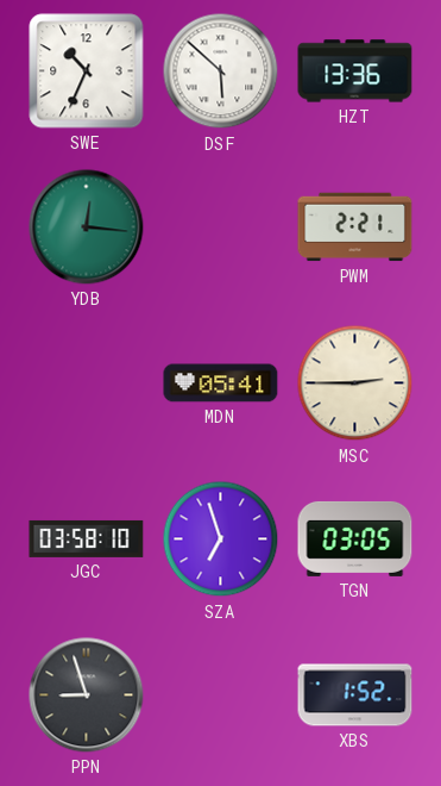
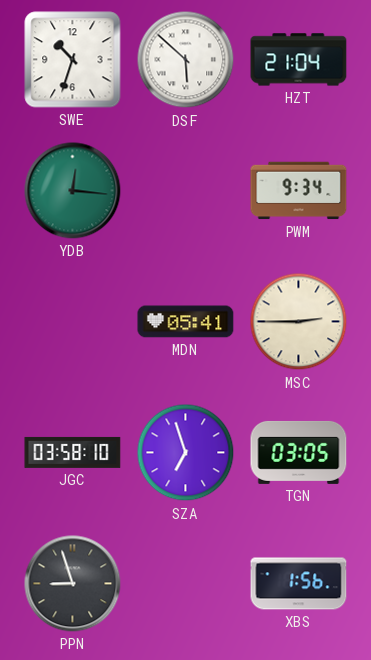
SWE: 10:34 -> 10:33 (73, 60)
HZT: 13:36 -> 21:04 (299, 60)
PWM: 2:21 -> 9:34 (299, 191)
XBS: 1:52 -> 1:56 (299, 584)
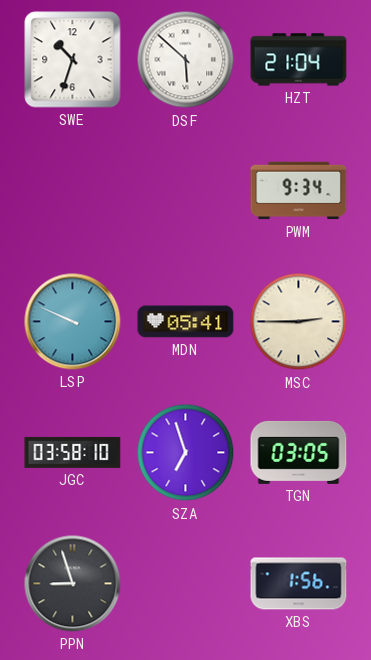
YDB: 12:16 -> none (73, 191)
LSP: none -> 9:49 (73, 322)
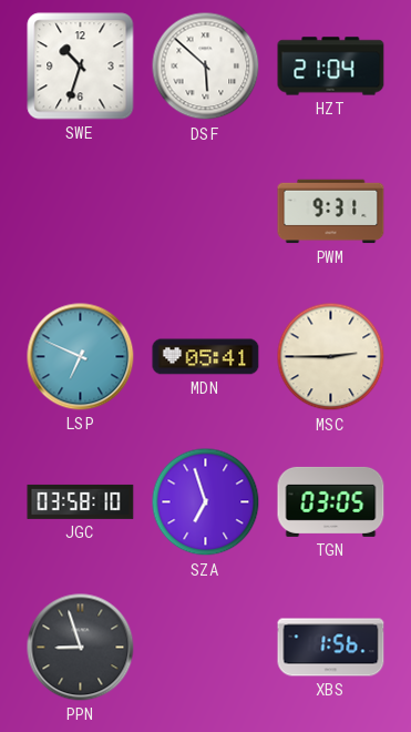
PWM: 9:34 -> 9:31 (331, 212)
LSP: 9:49 -> 6:49 (81, 357)
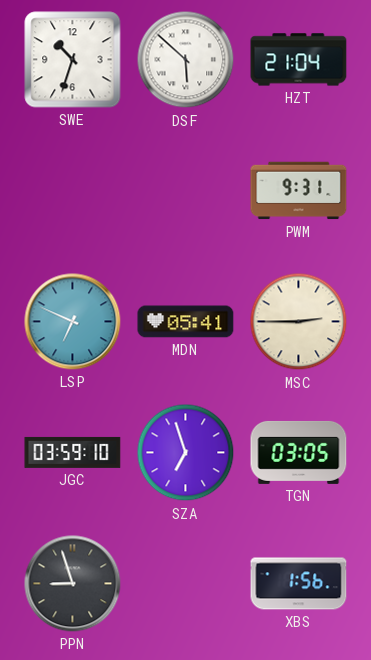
JGC: 03:58 -> 03:59 (73, 452)
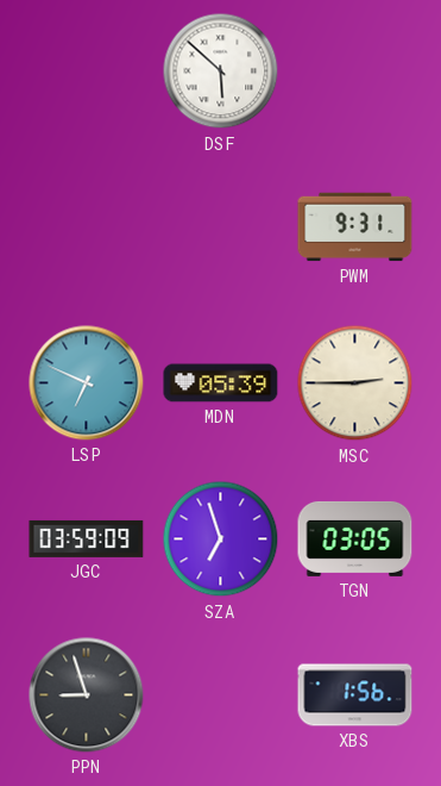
SWE: 10:33 -> none (73, 60)
HZT: 21:04 -> none (299, 60)
MDN: 05:41 -> 05:39 (221, 383)
JGC: 03:59:10 -> 03:59:09 (87, 538)
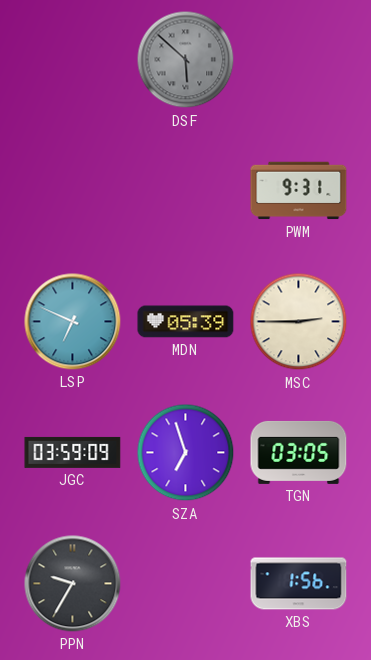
DSF dial: white -> grey (186, 60)
PPN: 8:57 -> 9:35 (73, 584)
